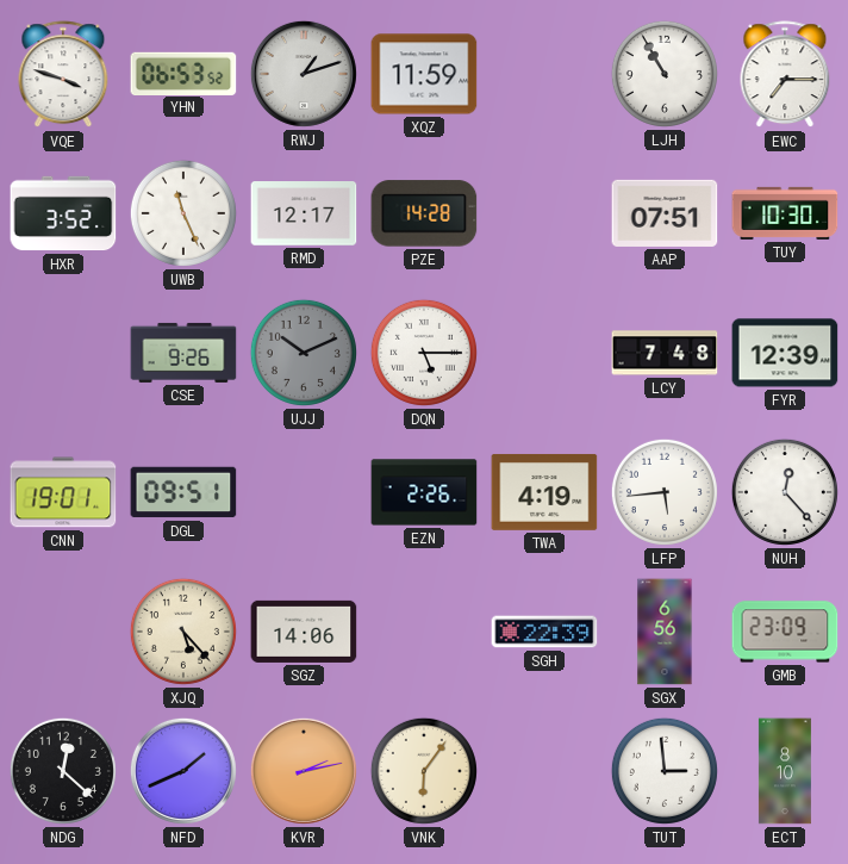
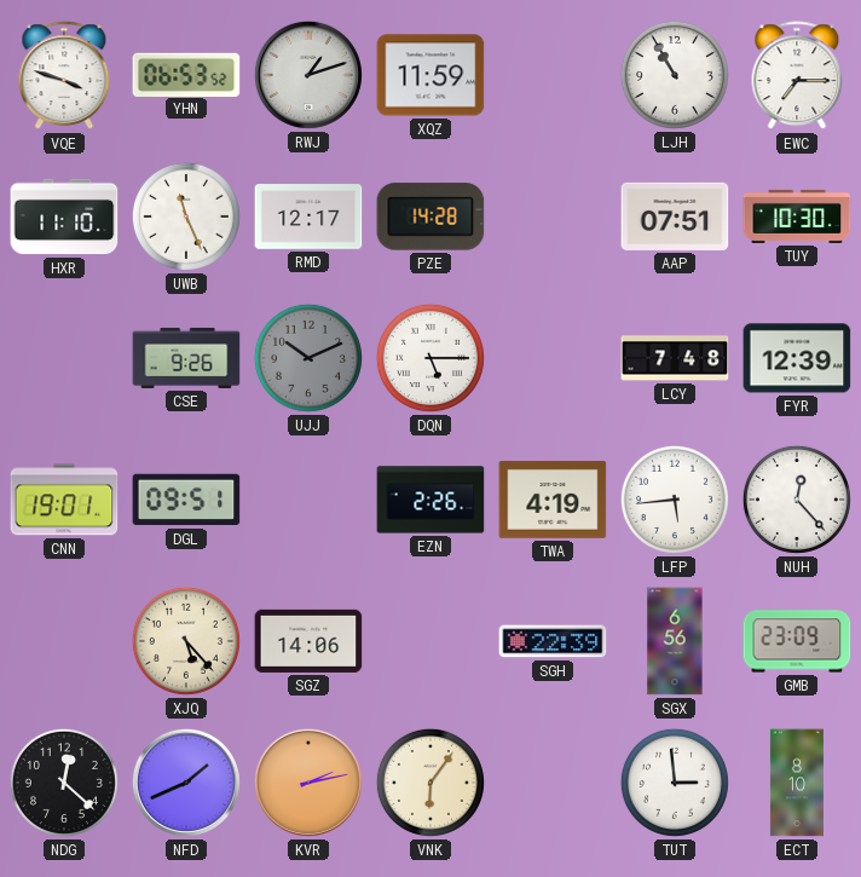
HXR: 3:52 -> 11:10 (64, 217)
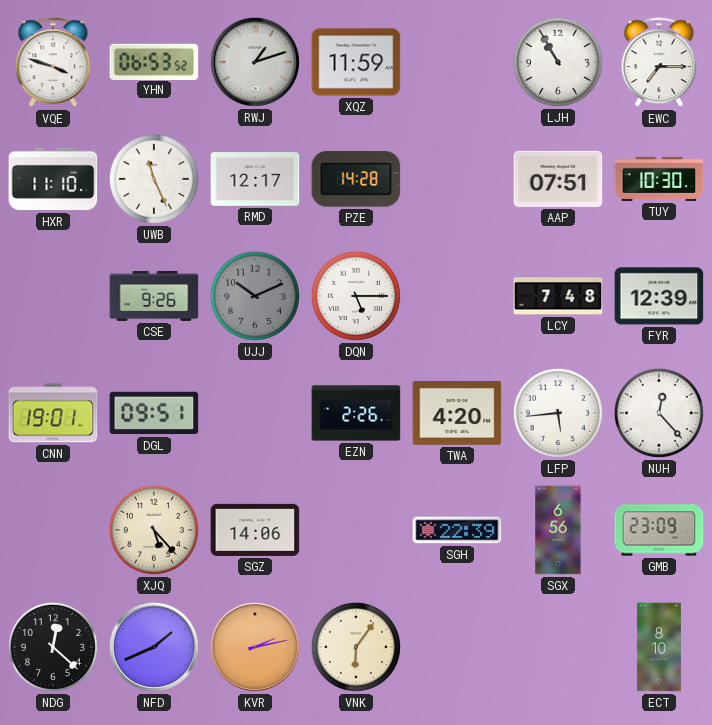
TWA: 4:19 -> 4:20 (457, 413)
TUT: 2:59 -> none (675, 783)
